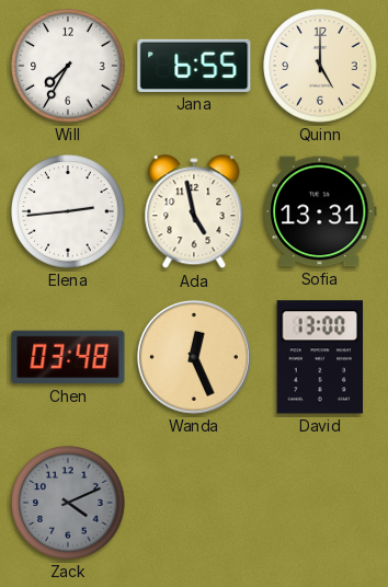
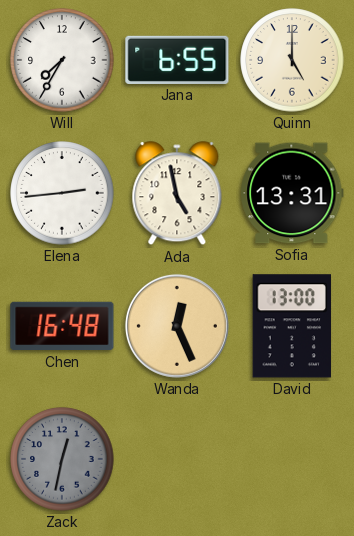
Chen: 03:48 -> 16:48 (62, 326)
Zack: 4:11 -> 12:32 (62, 459)
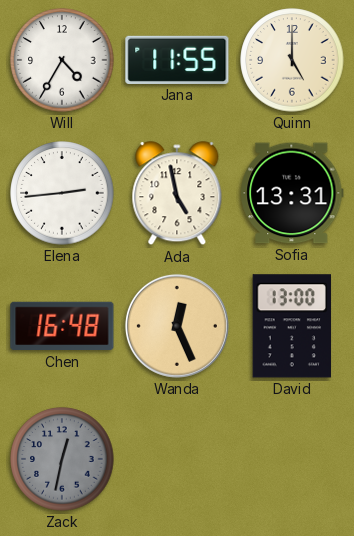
Will: 7:35 -> 4:35 (62, 60)
Jana: 6:55 -> 11:55 (177, 60)
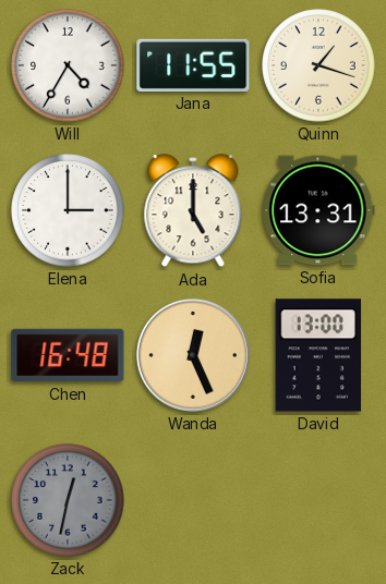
Quinn: 5:00 -> 1:18 (318, 65)
Elena: 2:44 -> 3:00 (68, 210)
Ada: 4:58 -> 5:00 (193, 211)
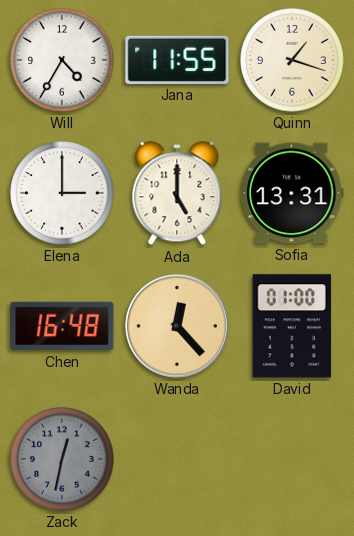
Wanda: 12:26 -> 12:23 (177, 326)
David: 13:00 -> 01:00 (291, 326)
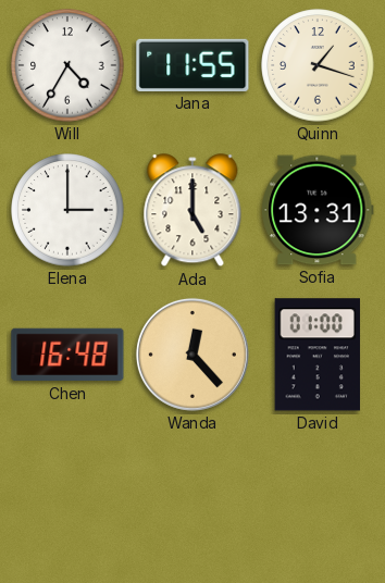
Zack: 12:32 -> none (62, 459)
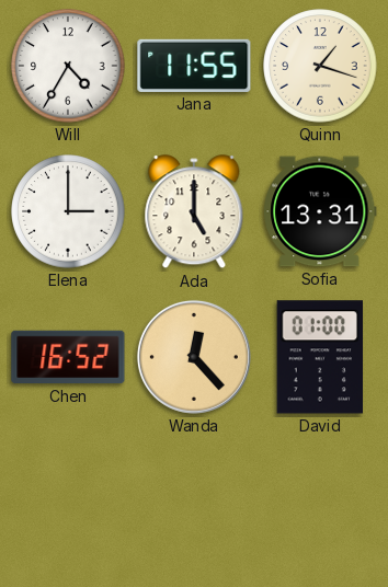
Chen: 16:48 -> 16:52 (68, 357)
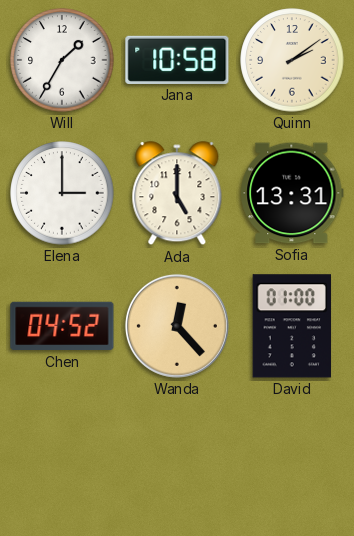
Will: 4:35 -> 1:35 (62, 60)
Jana: 11:55 -> 10:58 (177, 60)
Quinn: 1:18 -> 2:09 (292, 60)
Chen: 16:52 -> 04:52 (62, 326)
